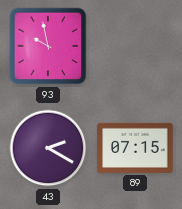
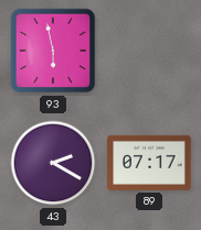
93: 9:58 -> 5:58 (53, 51)
89: 07:15 -> 07:17 (149, 163)
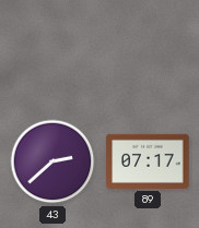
93: 5:58 -> none (53, 51)
43: 2:20 -> 2:38 (52, 161)
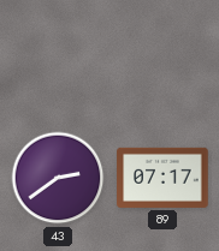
43: 2:38 -> 2:39 (58, 178)
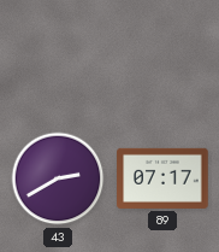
43: 2:39 -> 2:40 (58, 178)
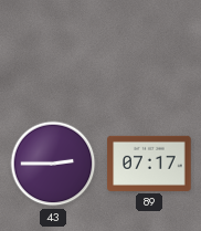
43: 2:40 -> 2:45 (53, 164)
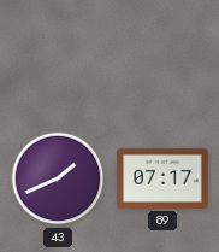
43: 2:45 -> 1:41 (58, 178)
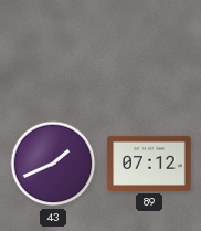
89: 07:17 -> 07:12 (149, 164)
